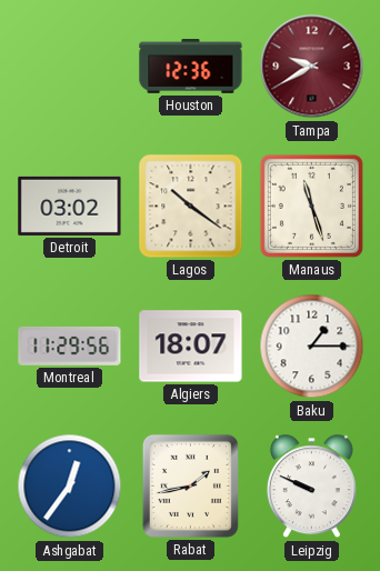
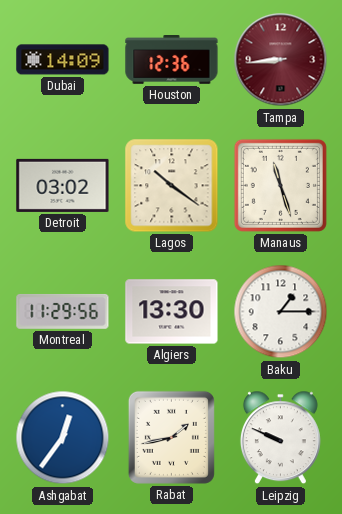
Dubai: none -> 14:09 (63, 60)
Tampa: 9:40 -> 8:44 (281, 60)
Algiers: 18:07 -> 13:30 (172, 312)
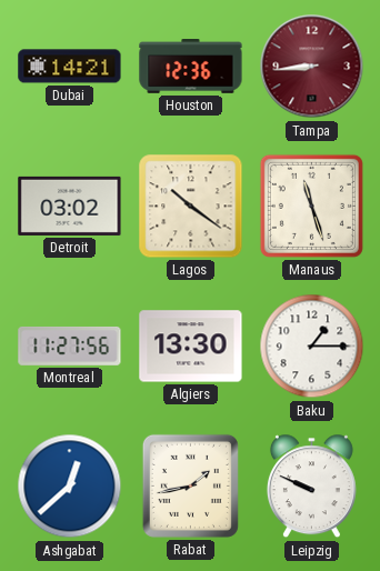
Dubai: 14:09 -> 14:21 (70, 67)
Montreal: 11:29 -> 11:27 (70, 345)
Ashgabat: 12:36 -> 12:38 (70, 487)
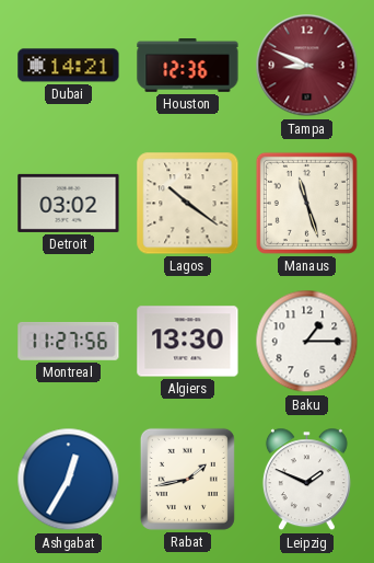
Tampa: 8:44 -> 8:49 (307, 66)
Ashgabat: 12:38 -> 12:35 (69, 480)
Leipzig: 9:49 -> 1:49 (306, 480)
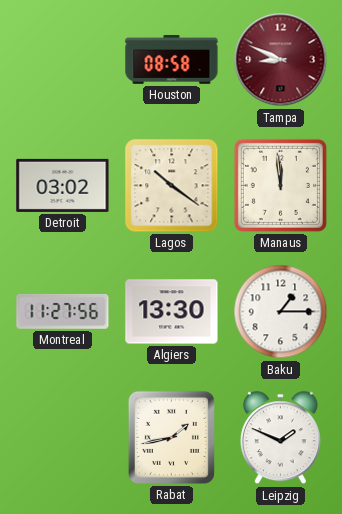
Dubai: 14:21 -> none (69, 66)
Houston: 12:36 -> 08:58 (172, 60)
Manaus: 11:27 -> 11:59 (280, 185)
Ashgabat: 12:35 -> none (69, 480)
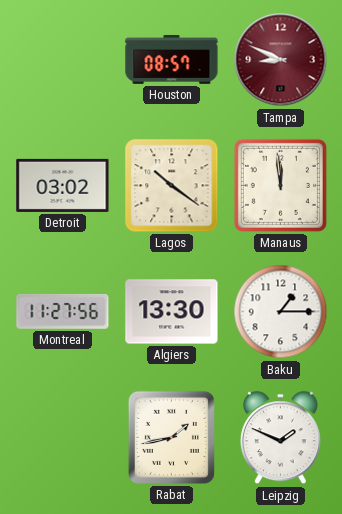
Houston: 08:58 -> 08:57 (172, 60)
